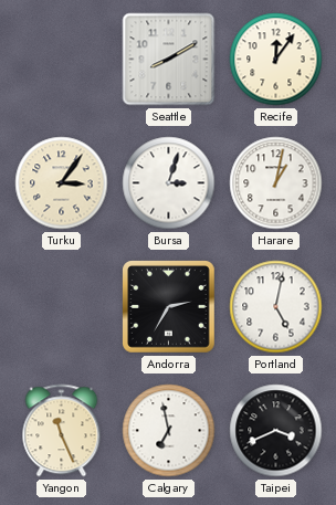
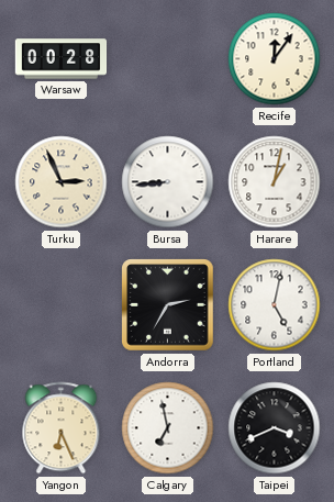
Warsaw: none -> 00:28 (62, 59)
Seattle: 8:10 -> none (169, 60)
Turku: 3:06 -> 2:56 (62, 182)
Bursa: 3:03 -> 8:44 (168, 182)
Yangon: 11:26 -> 6:26 (62, 428)
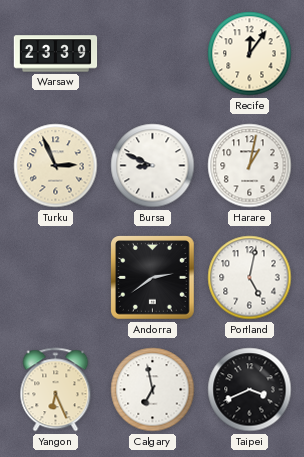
Warsaw: 00:28 -> 23:39 (56, 54)
Bursa: 8:44 -> 8:49 (153, 166)
Andorra: 2:35 -> 2:39 (153, 278)
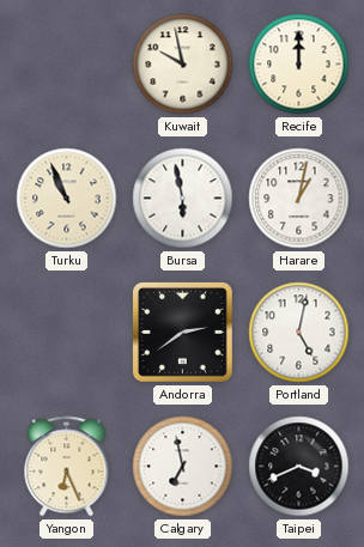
Warsaw: 23:39 -> none (56, 54)
Kuwait: none -> 9:58 (183, 65)
Recife: 12:06 -> 12:00 (299, 65)
Turku: 2:56 -> 10:56 (67, 199)
Bursa: 8:49 -> 5:58 (183, 199)
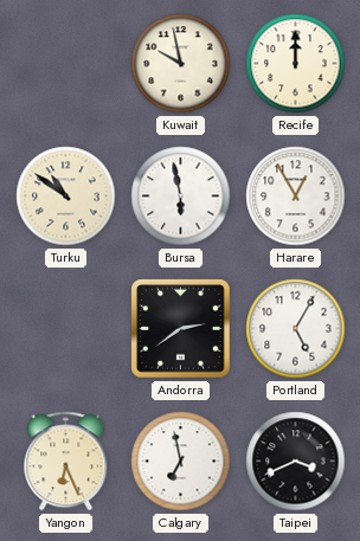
Turku: 10:56 -> 10:51 (66, 197)
Harare: 1:02 -> 12:55 (296, 197)
Portland: 5:02 -> 5:05 (296, 329)
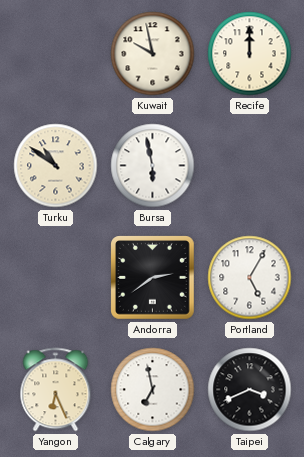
Harare: 12:55 -> none (296, 197)
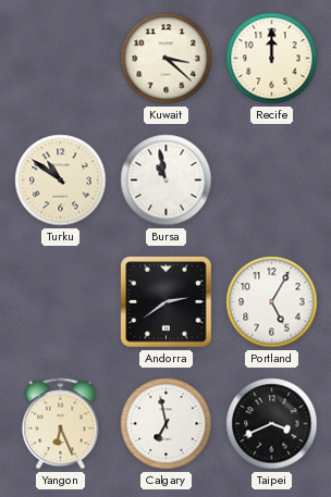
Kuwait: 9:58 -> 3:22 (167, 59)
Bursa: 5:58 -> 10:58 (167, 181)
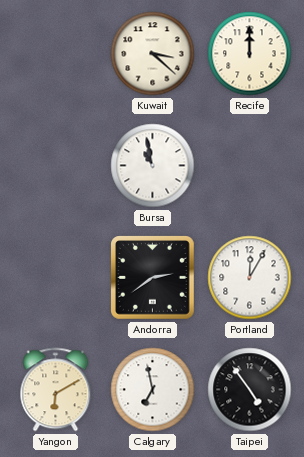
Turku: 10:51 -> none (61, 181)
Portland: 5:05 -> 12:05 (250, 278)
Yangon: 6:26 -> 6:10 (56, 390)
Taipei: 3:41 -> 4:54 (250, 390)
